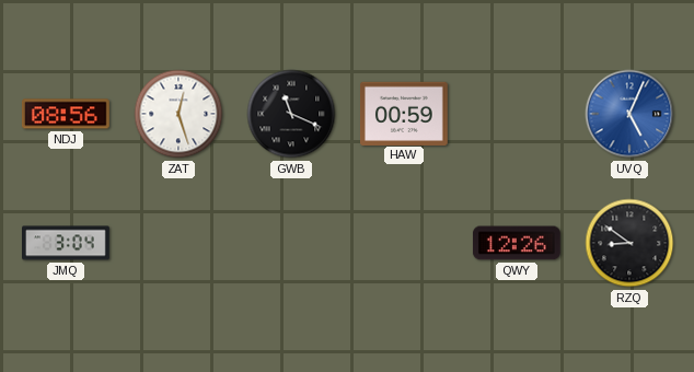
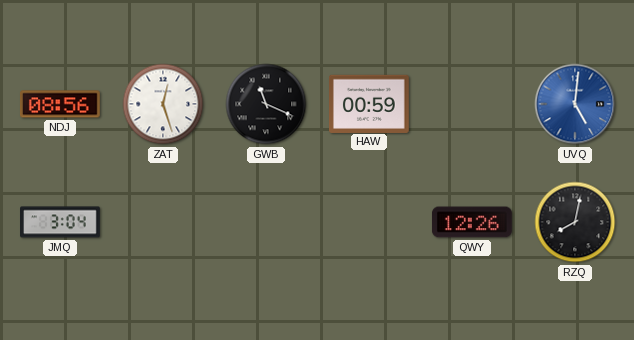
UVQ: 5:04 -> 5:01 (575, 104)
RZQ: 8:51 -> 8:02 (575, 222)
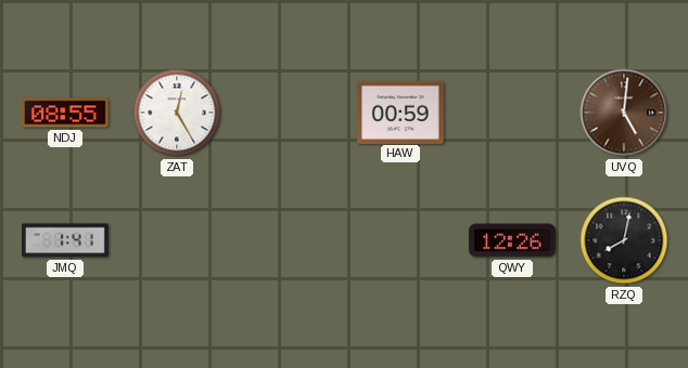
NDJ: 08:56 -> 08:55 (65, 113)
ZAT: 12:27 -> 12:25 (177, 113)
GWB: 11:19 -> none (266, 104)
UVQ dial: blue -> brown (624, 113)
JMQ: 3:04 -> 1:41 (66, 240)
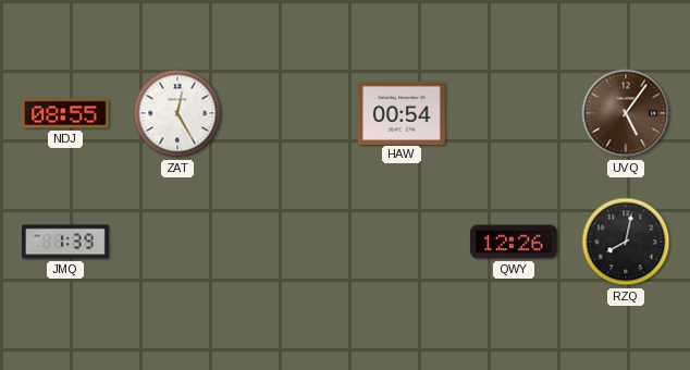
HAW: 00:59 -> 00:54 (403, 112)
UVQ: 5:01 -> 5:06 (626, 113)
JMQ: 1:41 -> 1:39 (66, 242)
